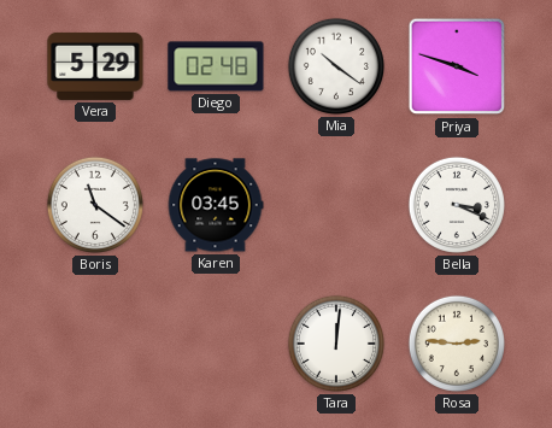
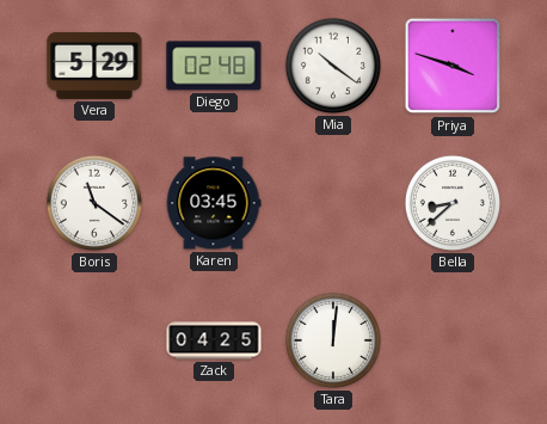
Bella: 3:19 -> 8:38 (453, 203)
Zack: none -> 04:25 (214, 340)
Rosa: 2:46 -> none (457, 344)
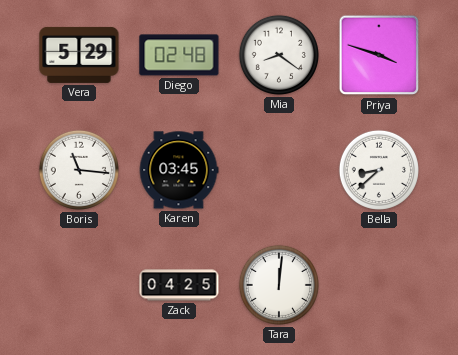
Mia: 10:21 -> 8:21 (279, 55)
Boris: 11:21 -> 11:16 (79, 170)
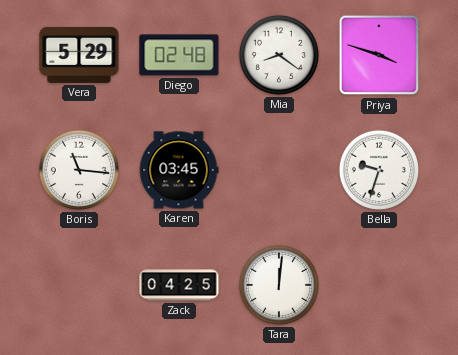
Bella: 8:38 -> 9:33 (379, 170)
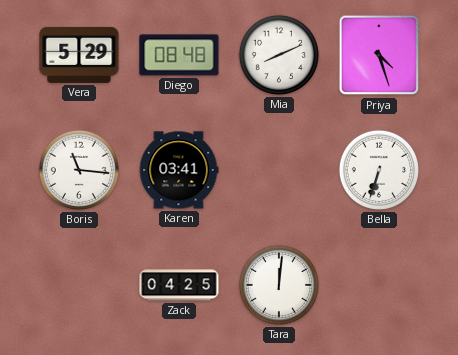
Diego: 02:48 -> 08:48 (179, 55)
Mia: 8:21 -> 8:11 (279, 55)
Priya: 3:48 -> 4:27 (379, 55)
Karen: 03:45 -> 03:41 (179, 170)
Bella: 9:33 -> 6:33 (379, 170)
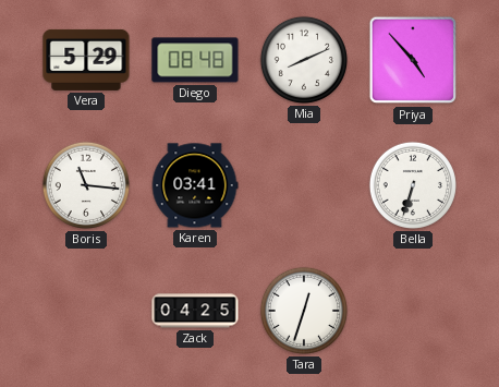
Priya: 4:27 -> 4:53 (413, 60)
Tara: 12:01 -> 12:33 (304, 311)
